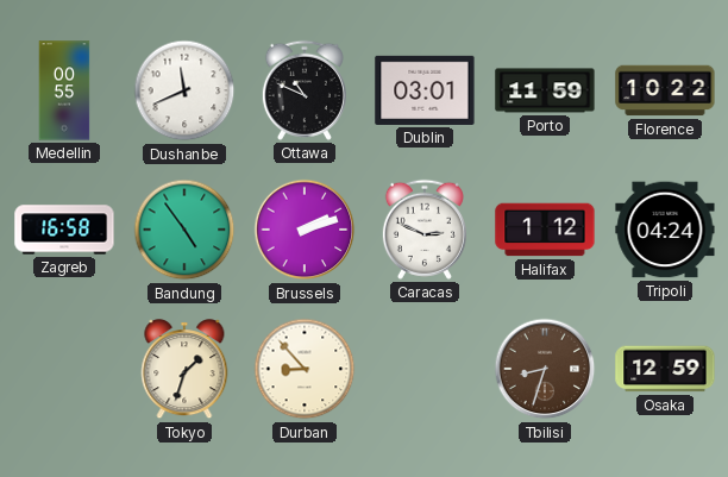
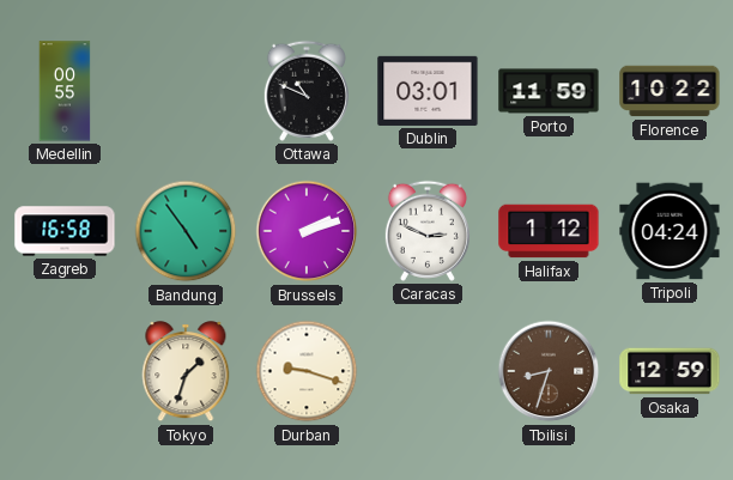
Dushanbe: 11:41 -> none (184, 90)
Durban: 8:53 -> 9:18 (307, 371)
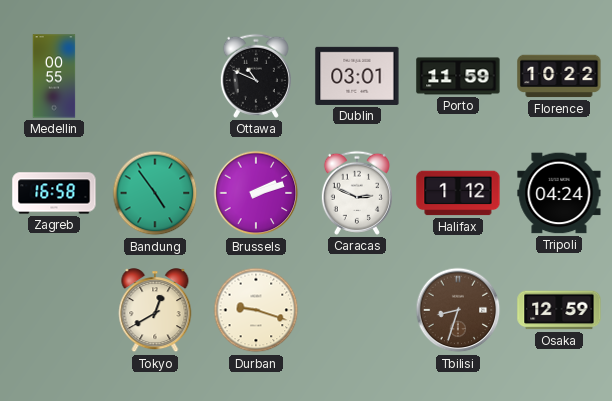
Tokyo: 1:33 -> 12:40 (155, 311)
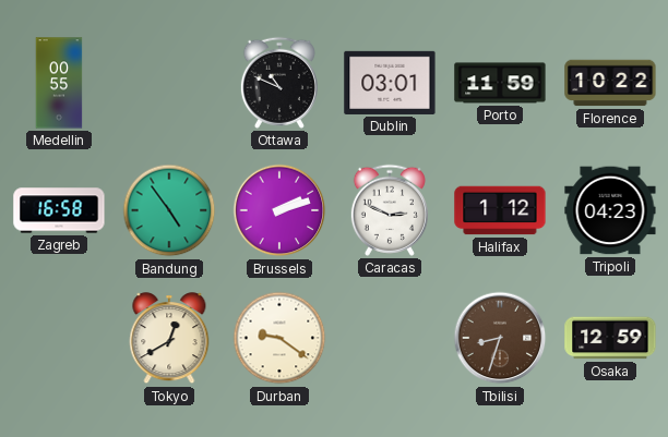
Tripoli: 04:24 -> 04:23 (610, 210)
Durban: 9:18 -> 9:21 (279, 338)
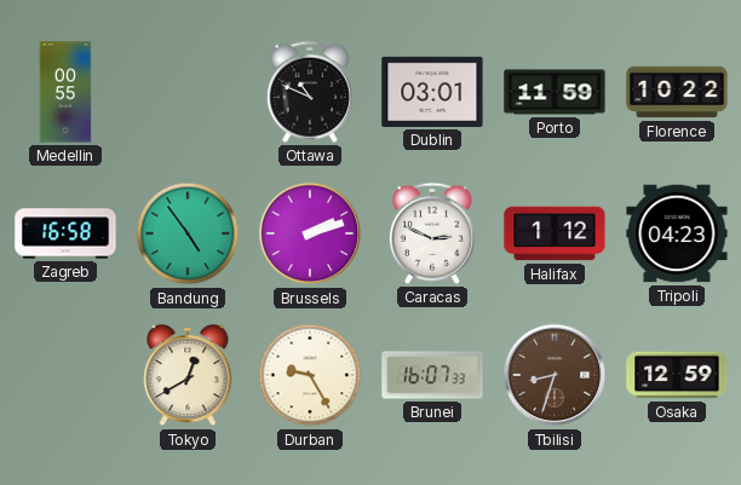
Durban: 9:21 -> 9:25 (310, 375)
Brunei: none -> 16:07 (432, 375)
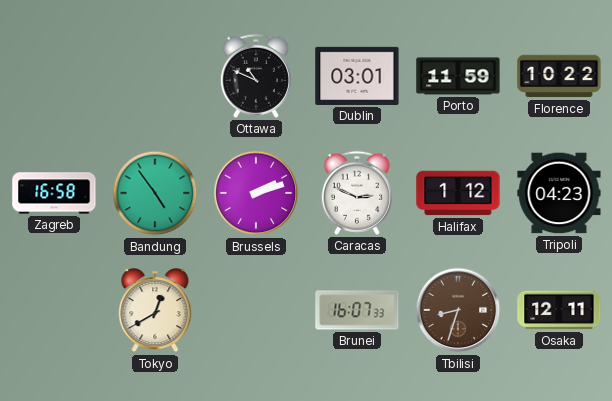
Medellin: 00:55 -> none (65, 92)
Durban: 9:25 -> none (310, 375)
Osaka: 12:59 -> 12:11 (559, 310)
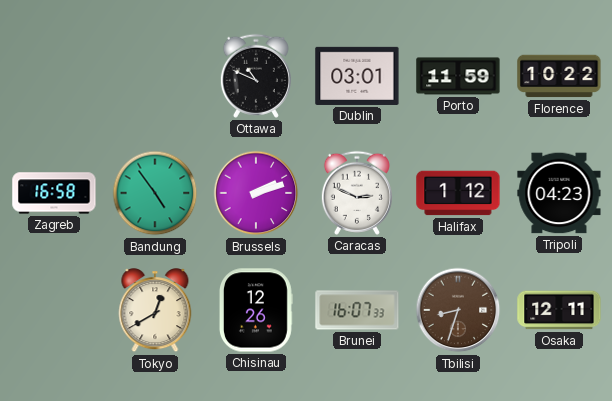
Chisinau: none -> 12:26 (256, 310)
